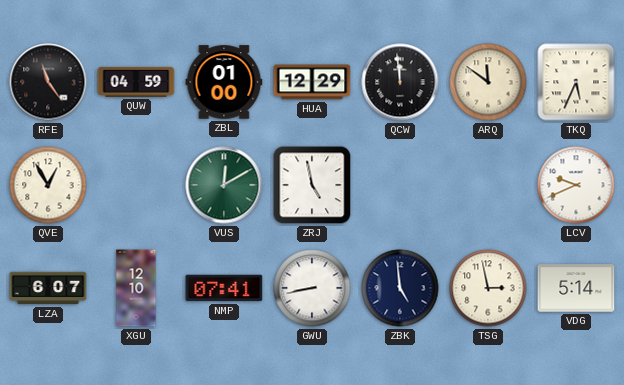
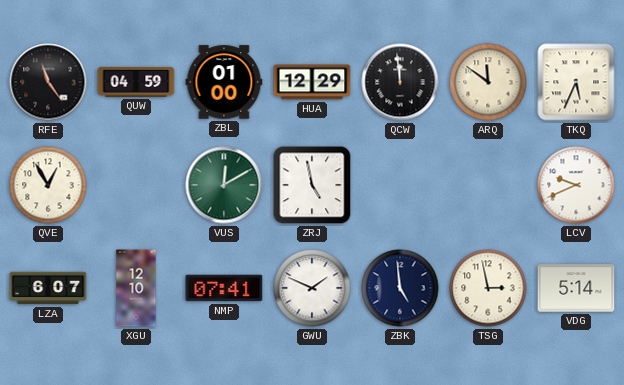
GWU: 8:43 -> 1:49 (312, 288)
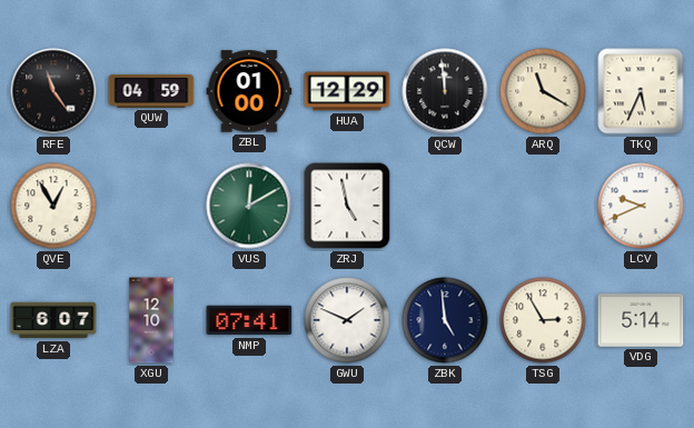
ARQ: 11:51 -> 11:20 (543, 91)
TSG: 2:58 -> 2:55 (543, 320)
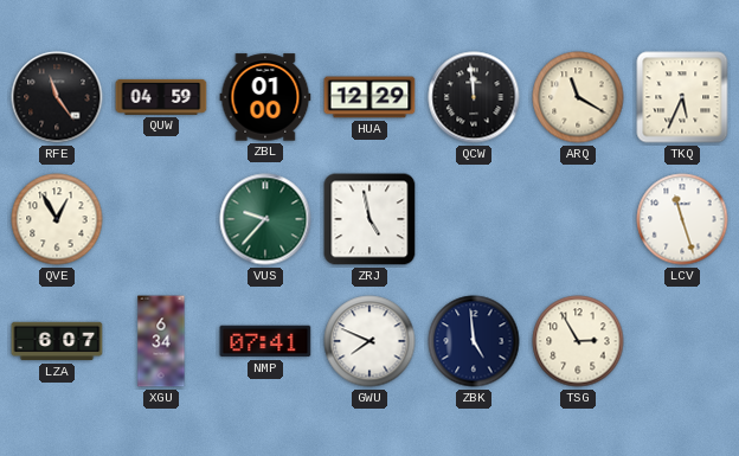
VUS: 12:10 -> 9:37 (265, 219)
LCV: 9:41 -> 11:27 (682, 219)
XGU: 12:10 -> 6:34 (161, 341)
GWU: 1:49 -> 7:49 (369, 341)
VDG: 5:14 -> none (641, 320)
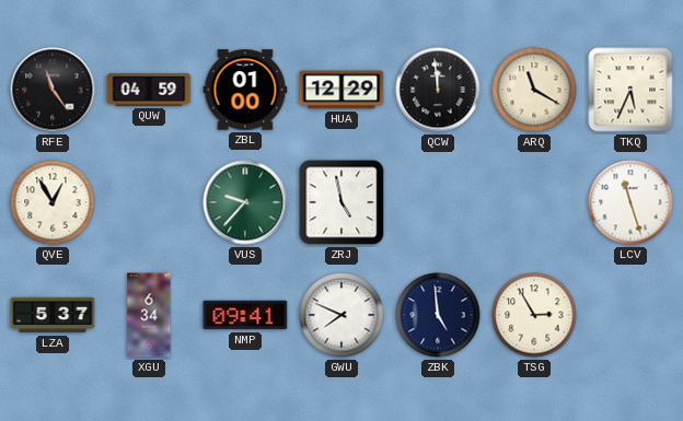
LZA: 6:07 -> 5:37 (53, 315)
NMP: 07:41 -> 09:41 (245, 315)
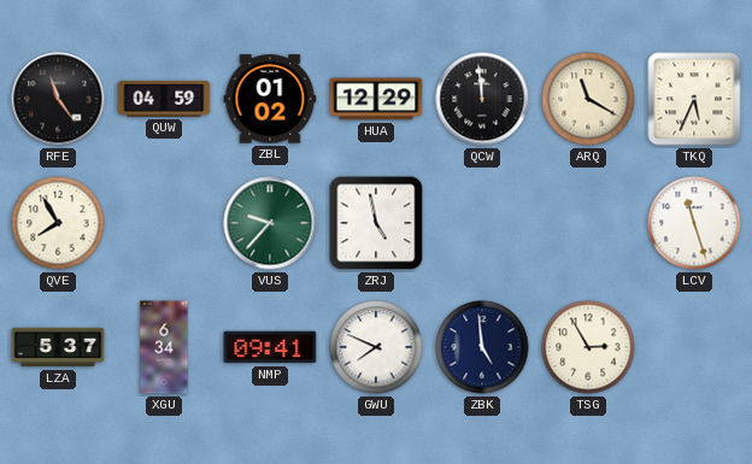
ZBL: 01:00 -> 01:02 (270, 99)
QVE: 12:55 -> 7:55 (58, 223)
